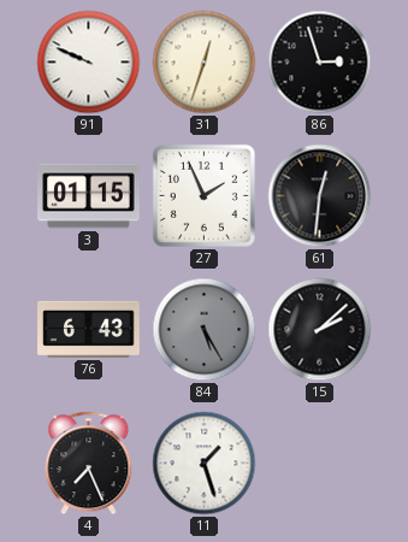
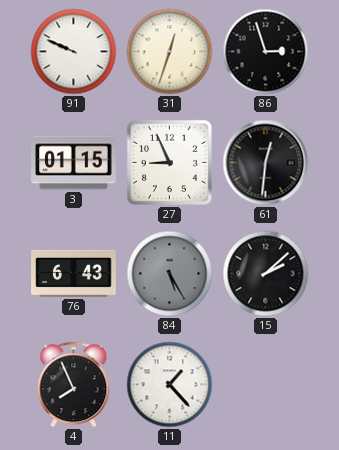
27: 1:56 -> 8:56 (169, 162)
4: 7:26 -> 7:56 (74, 385)
11: 1:27 -> 1:23 (170, 385)
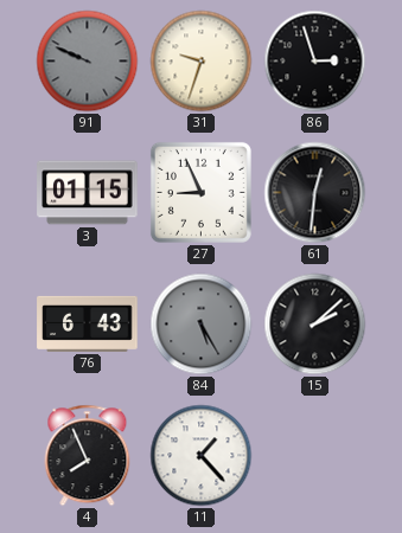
91 dial: white -> grey (88, 62)
31: 12:33 -> 9:33 (202, 62)
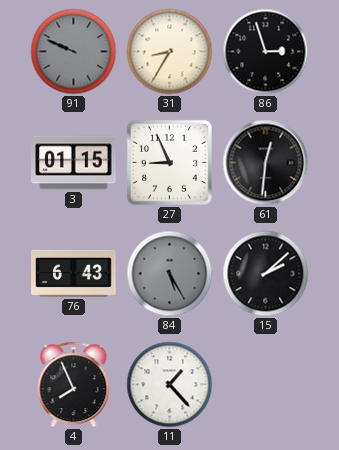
31: 9:33 -> 8:35 (170, 52)
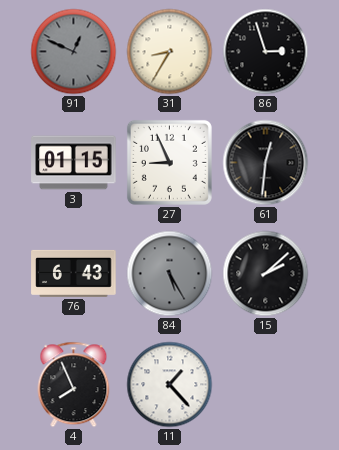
91: 9:49 -> 12:49 (74, 52)
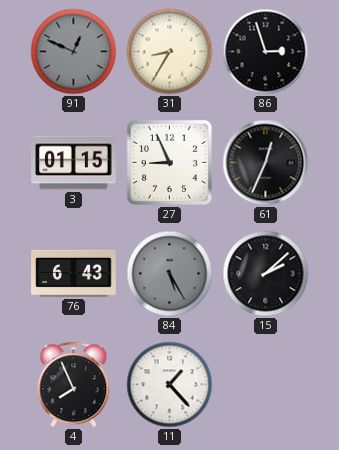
61: 12:31 -> 12:34 (266, 163)
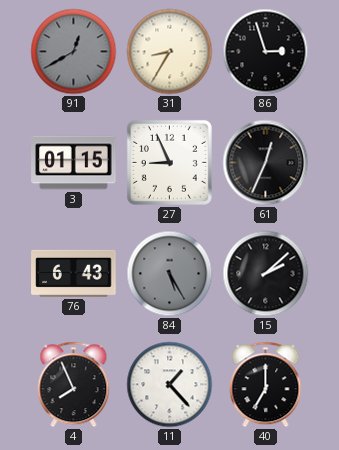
91: 12:49 -> 12:40 (74, 52)
40: none -> 7:00 (266, 385)
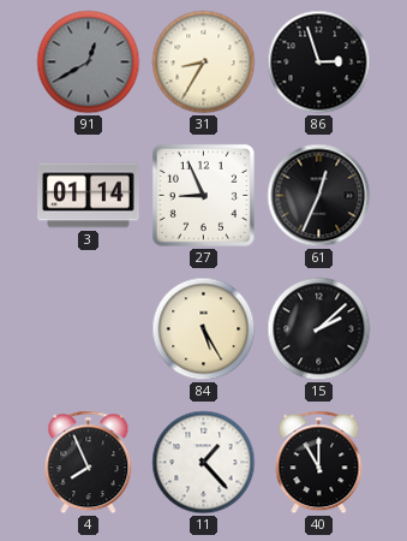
3: 01:15 -> 01:14 (89, 196)
76: 6:43 -> none (74, 273)
84 dial: grey -> cream (204, 329)
40: 7:00 -> 11:00 (319, 463)
